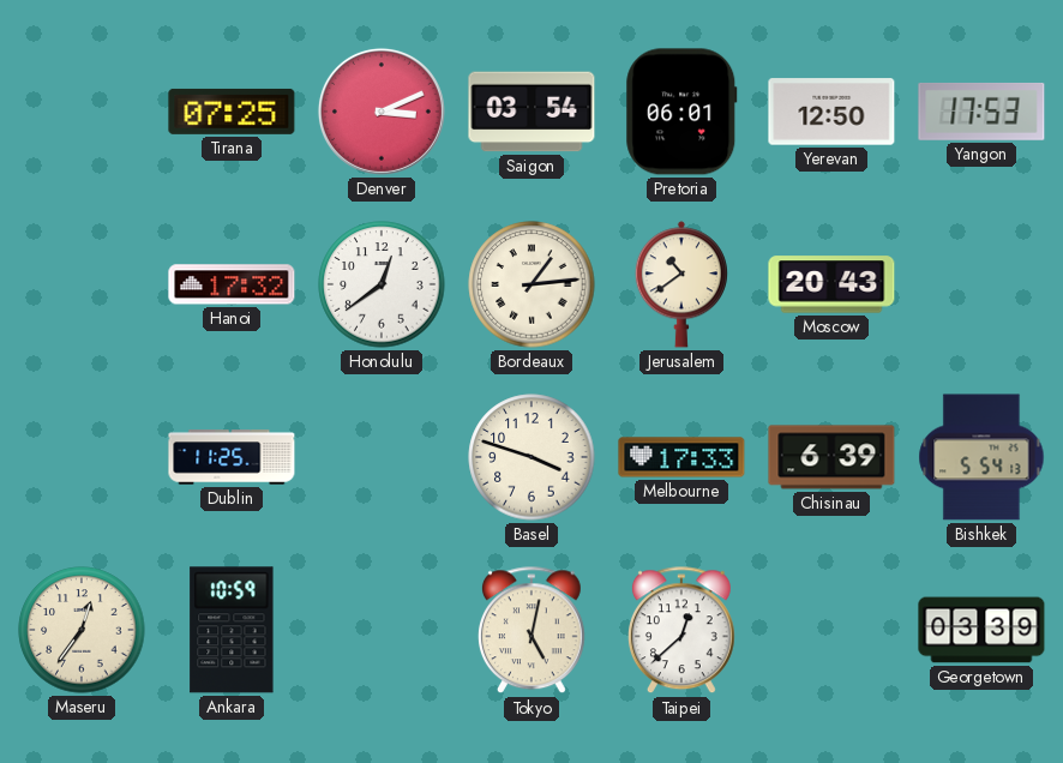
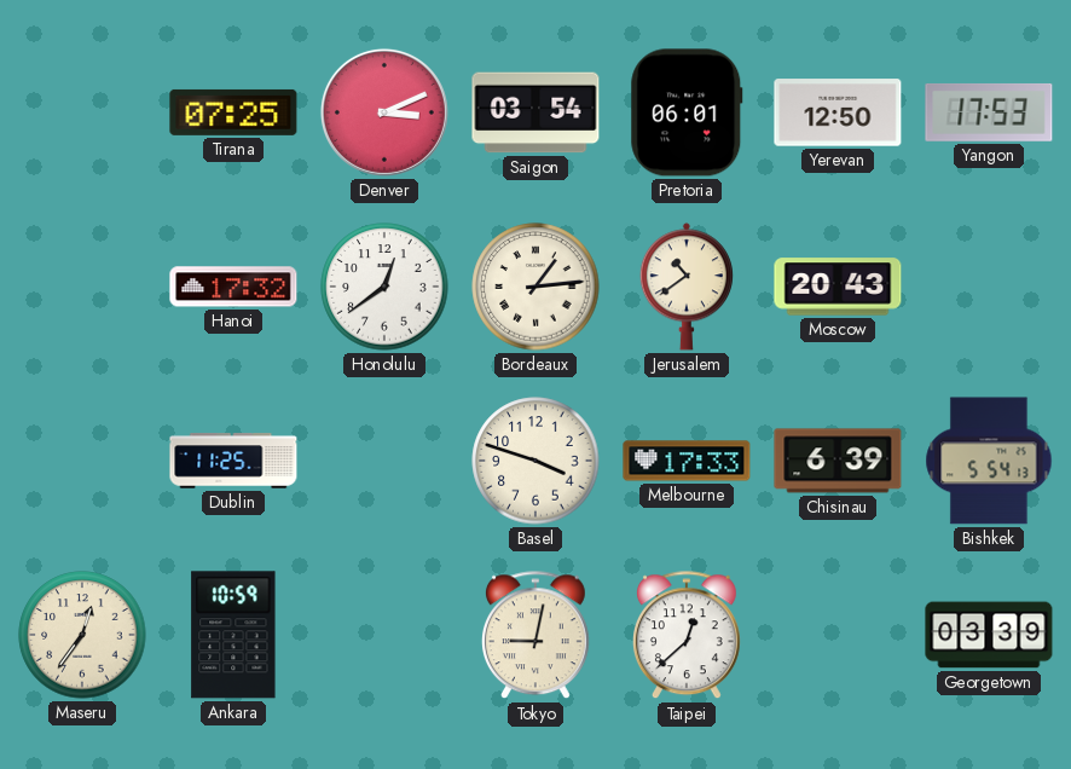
Tokyo: 5:02 -> 9:02 (535, 636)
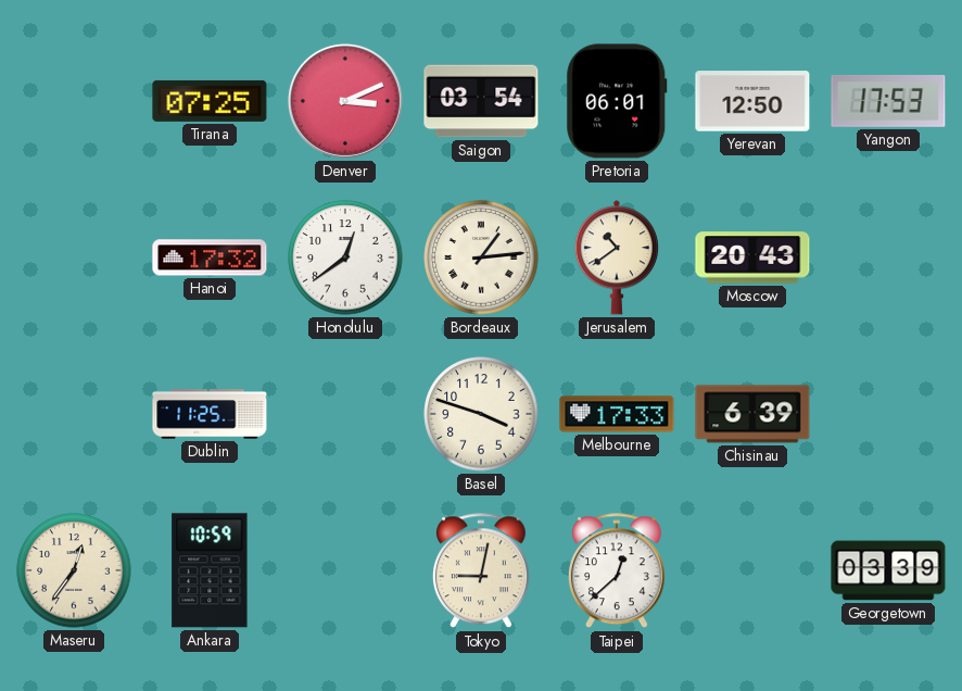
Bishkek: 5:54 -> none (989, 461)
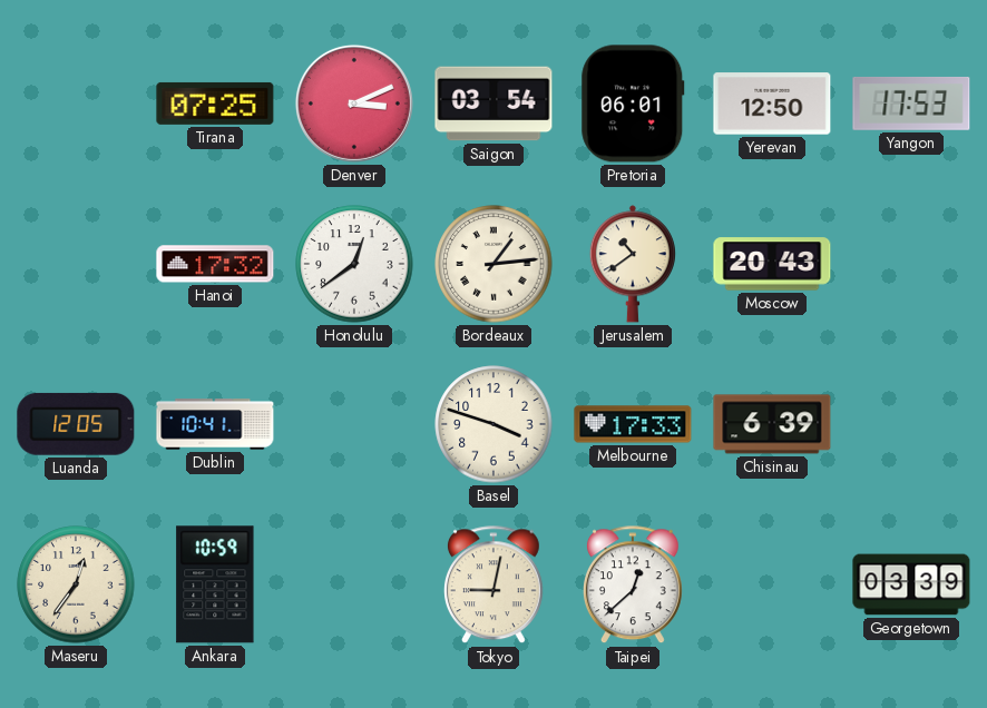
Luanda: none -> 12:05 (76, 424)
Dublin: 11:25 -> 10:41 (215, 424)
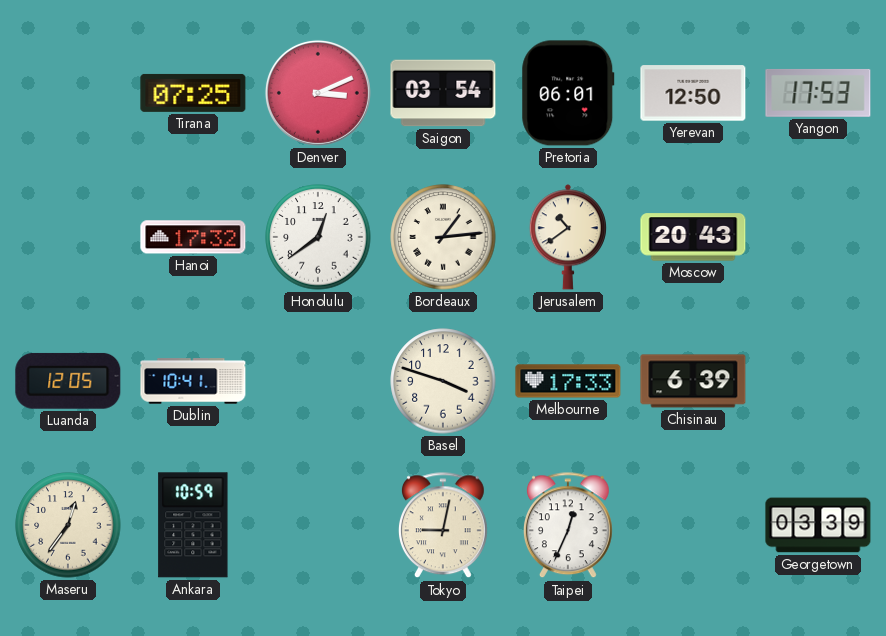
Taipei: 12:38 -> 12:34 (568, 526)
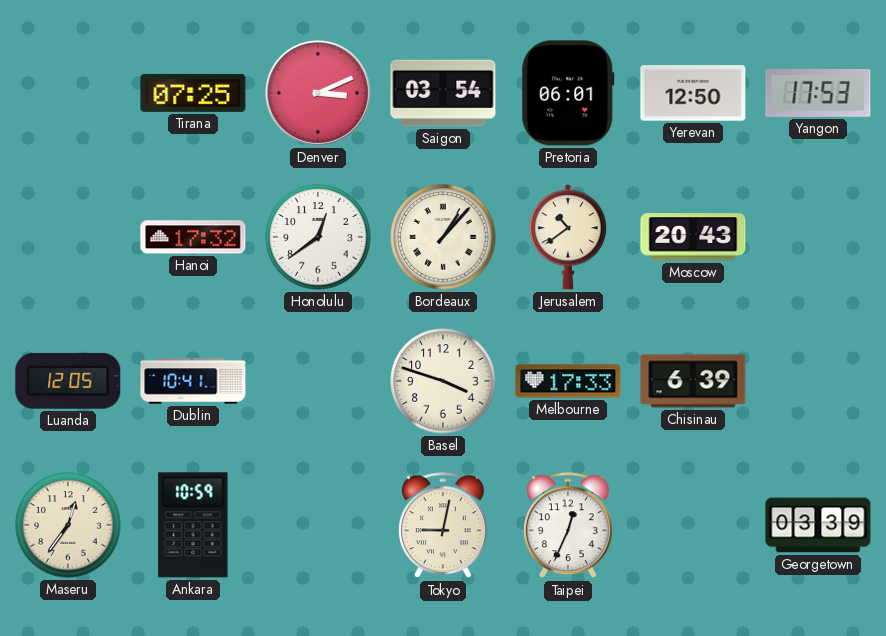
Bordeaux: 1:14 -> 1:07 (443, 237)
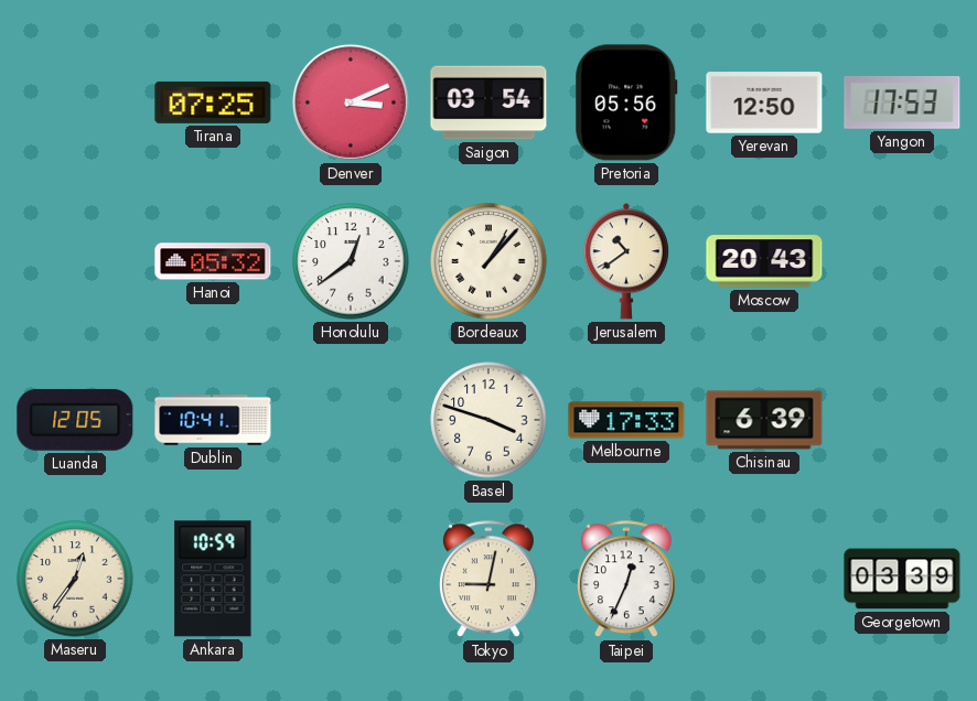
Pretoria: 06:01 -> 05:56 (626, 103)
Hanoi: 17:32 -> 05:32 (213, 261)
